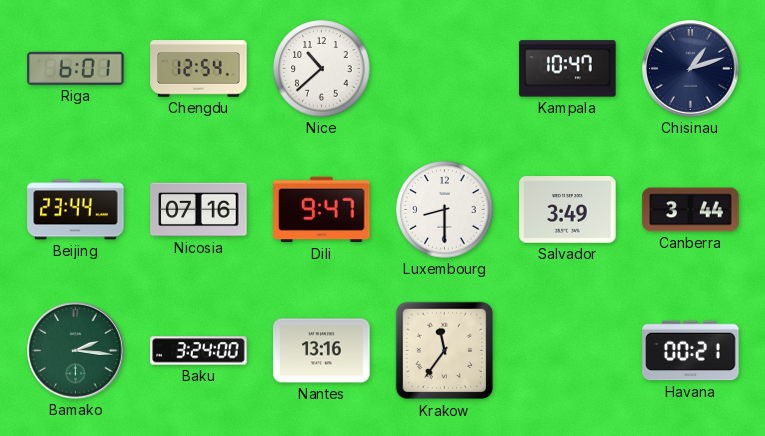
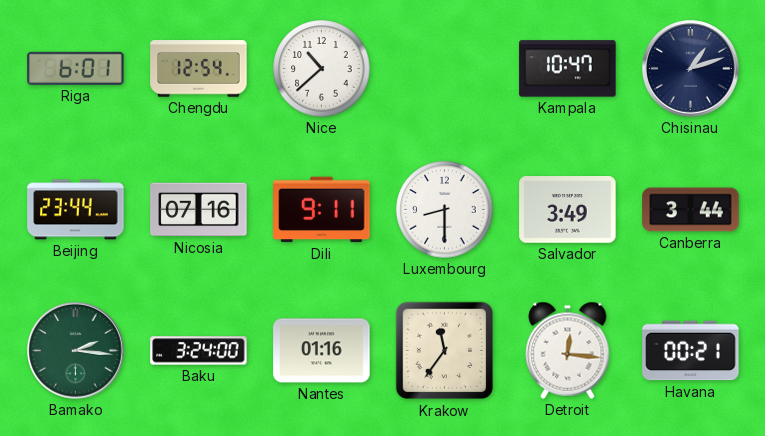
Dili: 9:47 -> 9:11 (322, 210)
Nantes: 13:16 -> 01:16 (322, 351)
Detroit: none -> 12:16 (568, 350)
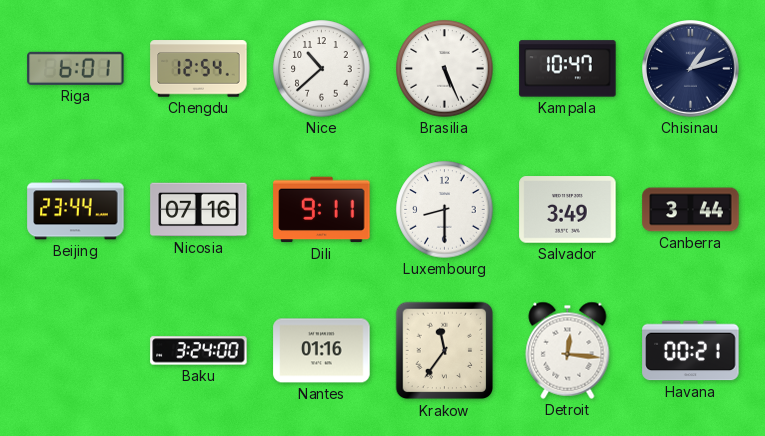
Brasilia: none -> 5:26 (445, 69)
Bamako: 2:16 -> none (76, 351)
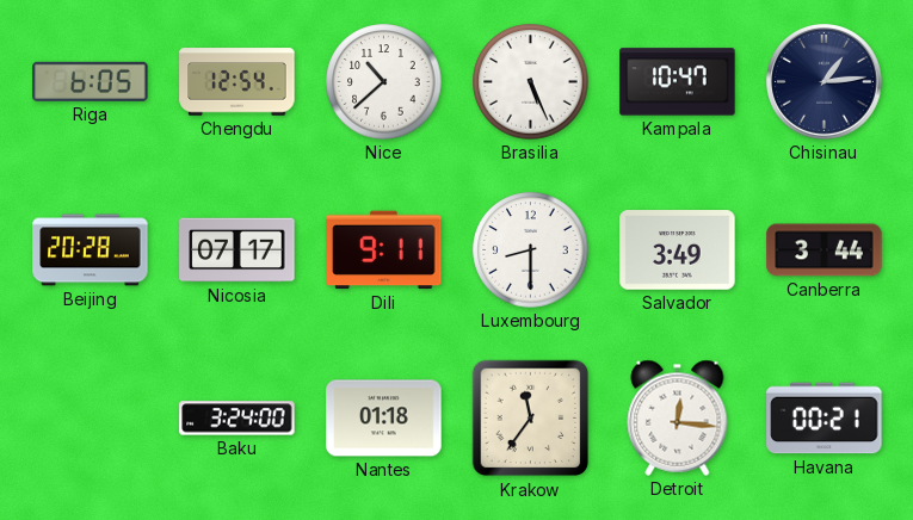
Riga: 6:01 -> 6:05 (91, 81)
Chisinau: 1:12 -> 1:14 (825, 82)
Beijing: 23:44 -> 20:28 (91, 250)
Nicosia: 07:16 -> 07:17 (237, 250)
Nantes: 01:16 -> 01:18 (384, 419)
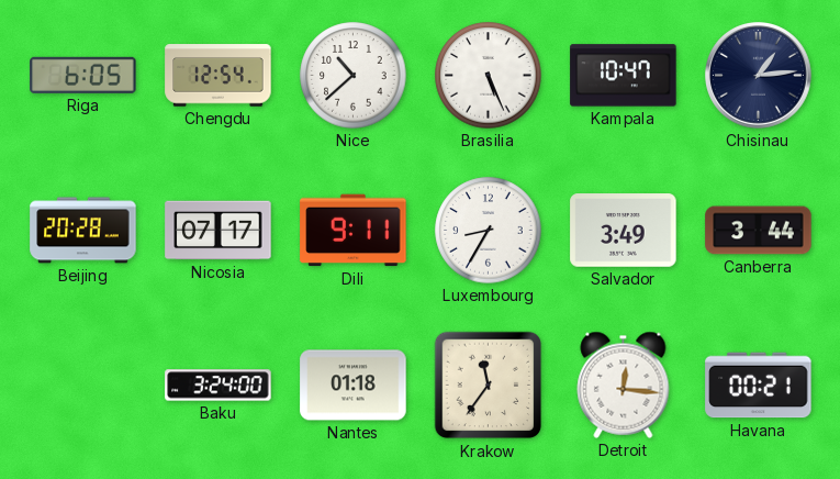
Luxembourg: 8:30 -> 8:35 (489, 231)
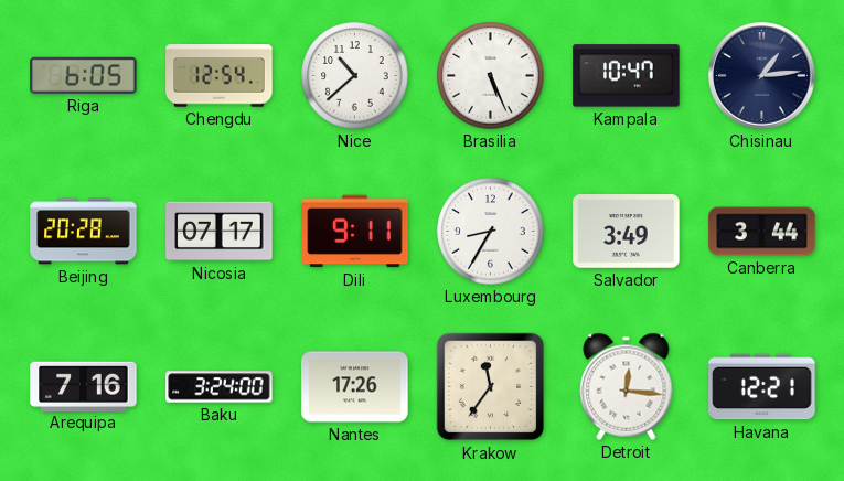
Arequipa: none -> 7:16 (84, 386)
Nantes: 01:18 -> 17:26 (355, 387)
Havana: 00:21 -> 12:21 (762, 387)
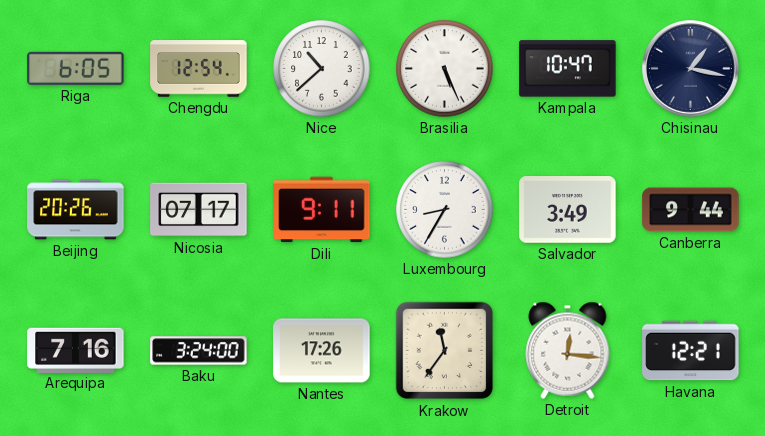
Chisinau: 1:14 -> 1:17 (691, 69)
Beijing: 20:28 -> 20:26 (76, 210)
Canberra: 3:44 -> 9:44 (691, 210)
